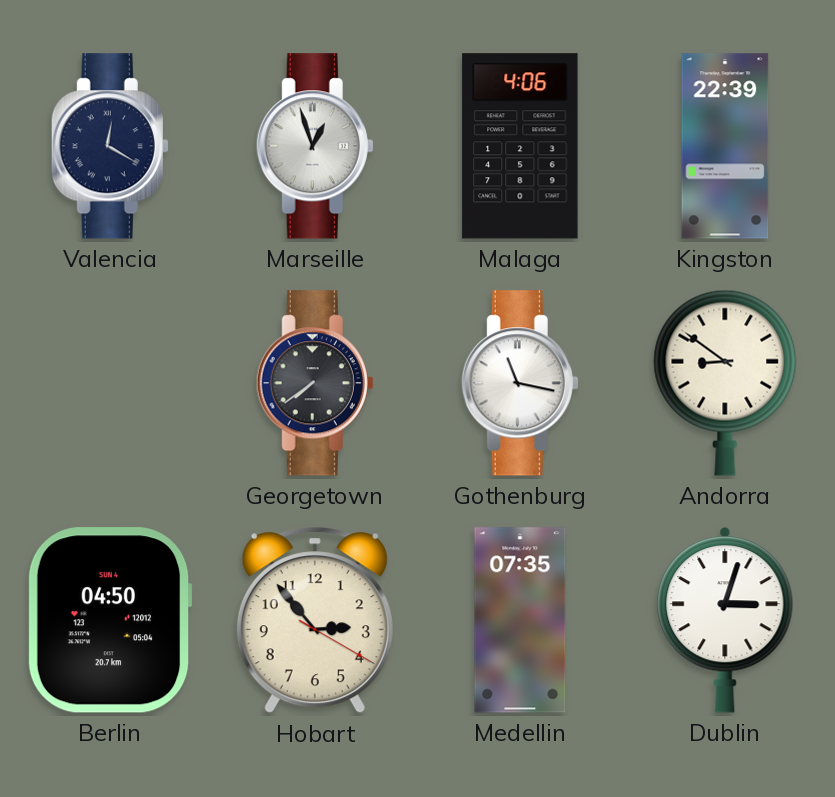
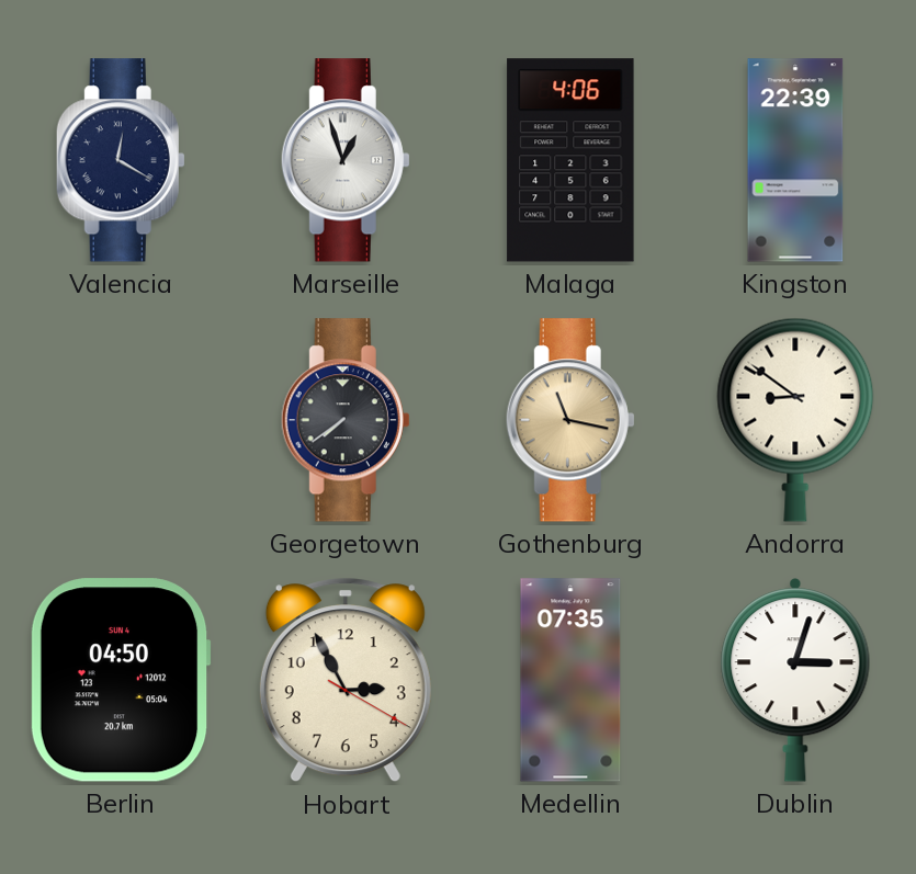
Gothenburg dial: white -> champagne (570, 420)
Hobart: 2:53 -> 2:55 (346, 680)
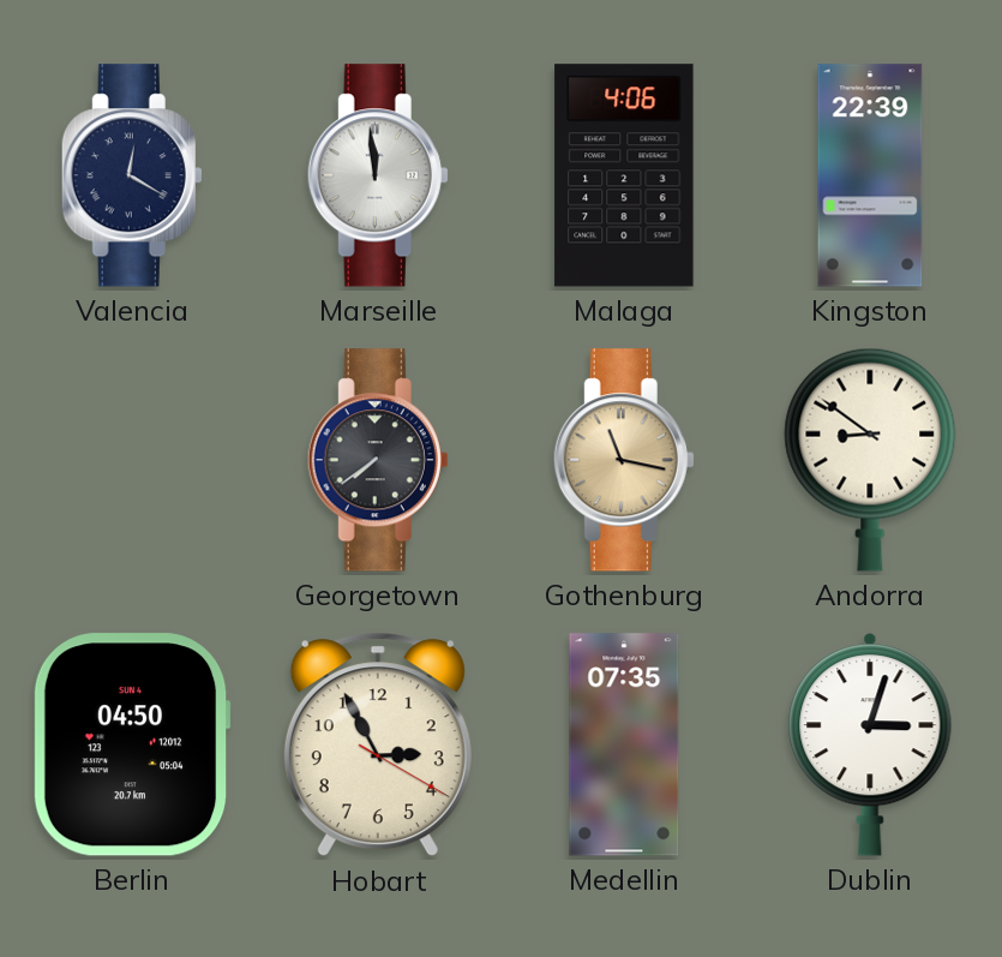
Marseille: 12:57 -> 11:59 (378, 175)
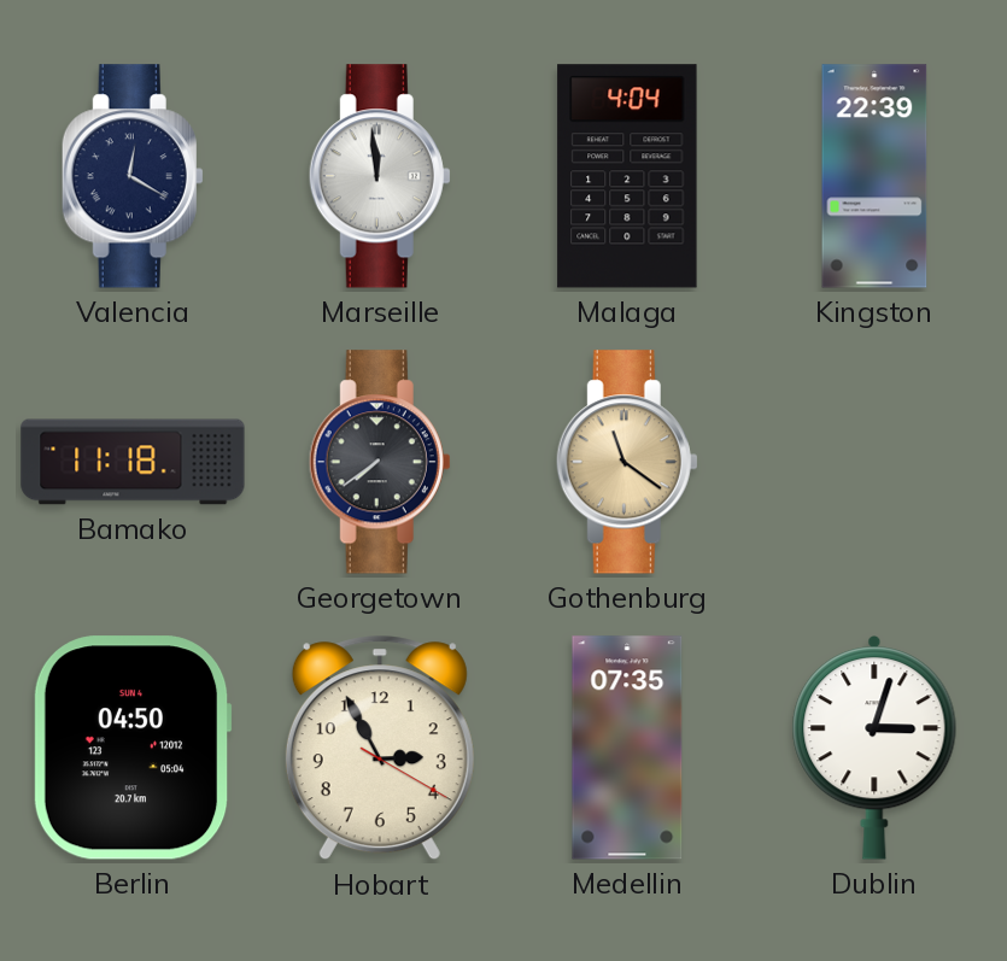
Malaga: 4:06 -> 4:04 (627, 176)
Bamako: none -> 11:18 (133, 462)
Gothenburg: 11:17 -> 11:21 (627, 462)
Andorra: 8:51 -> none (870, 460)
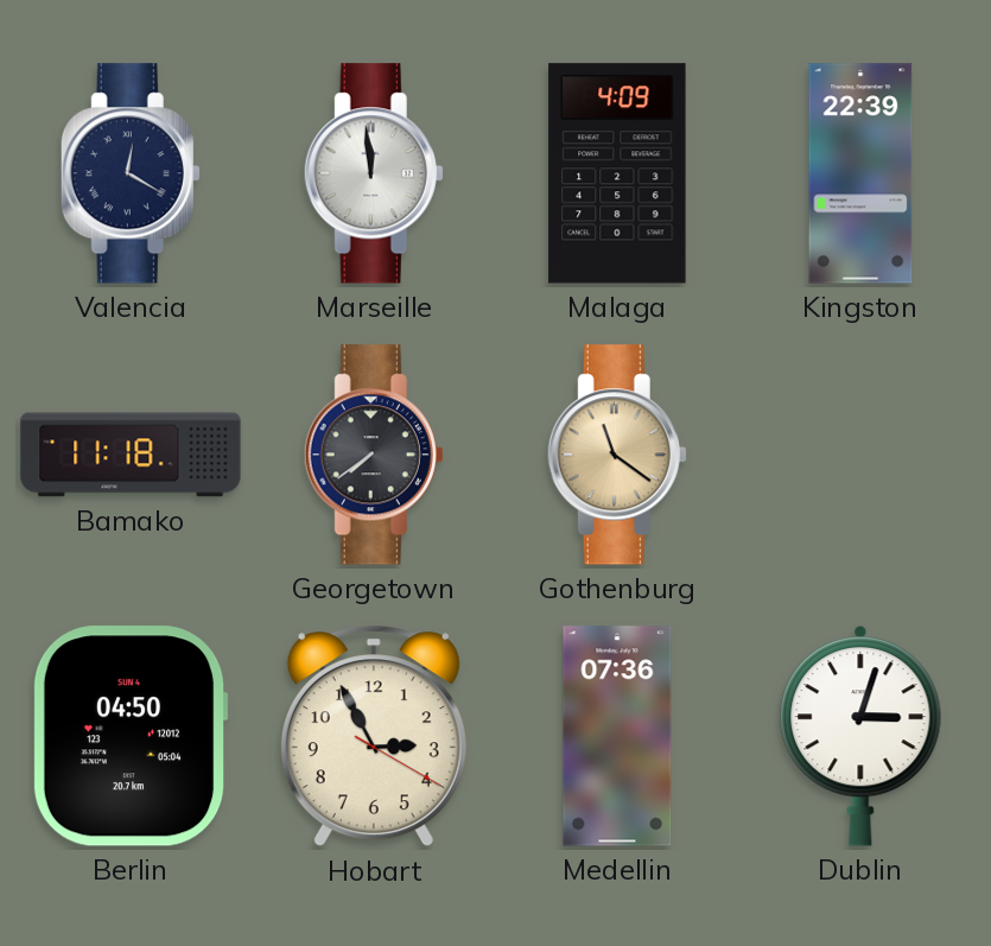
Malaga: 4:04 -> 4:09 (617, 173)
Medellin: 07:35 -> 07:36 (617, 736)
